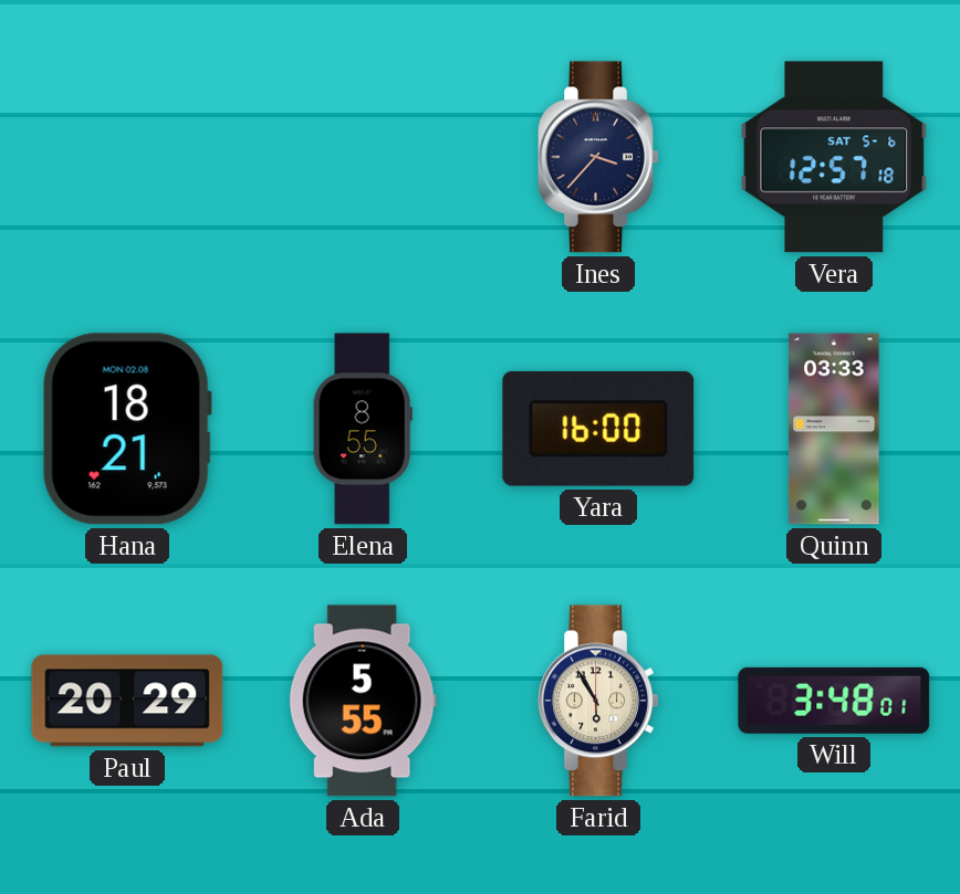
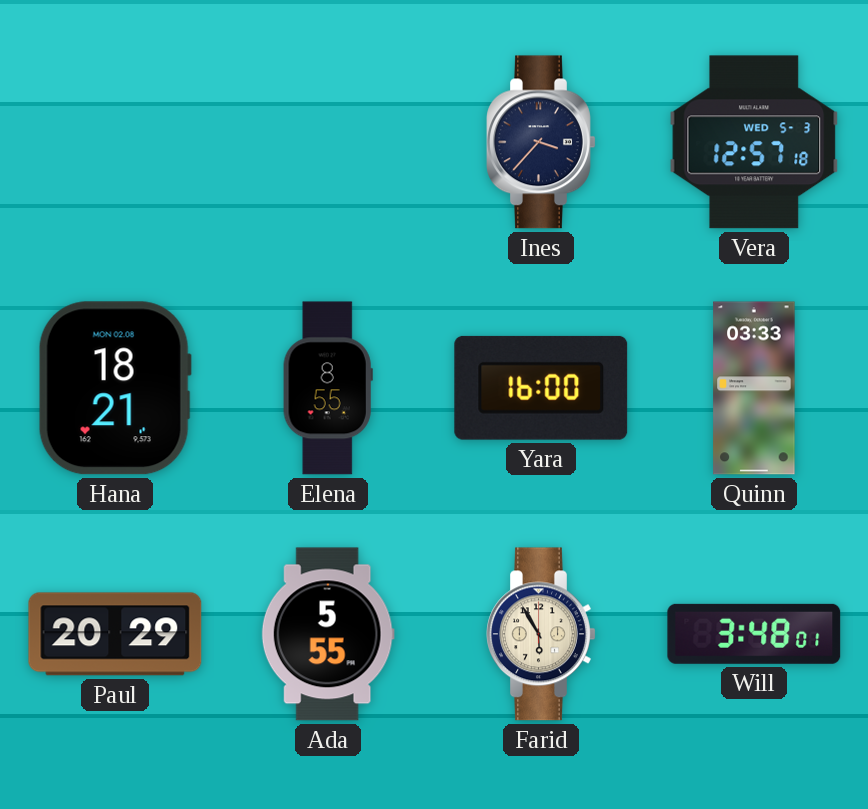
Vera date: SAT 5-6 -> WED 5-3 (754, 142)
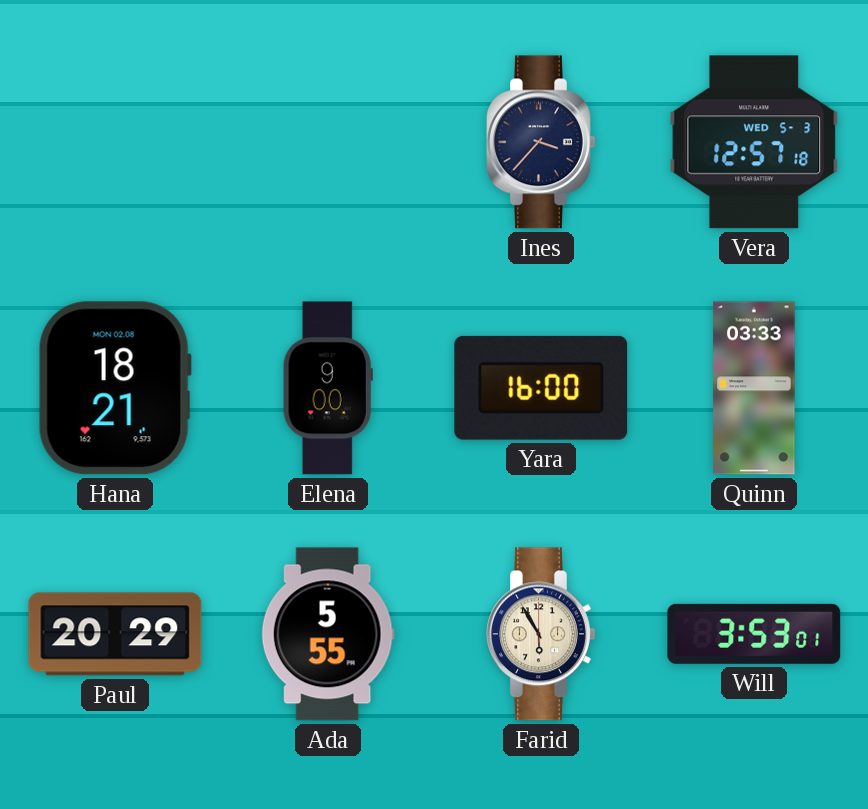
Elena: 8:55 -> 9:00 (328, 388)
Will: 3:48 -> 3:53 (754, 634)
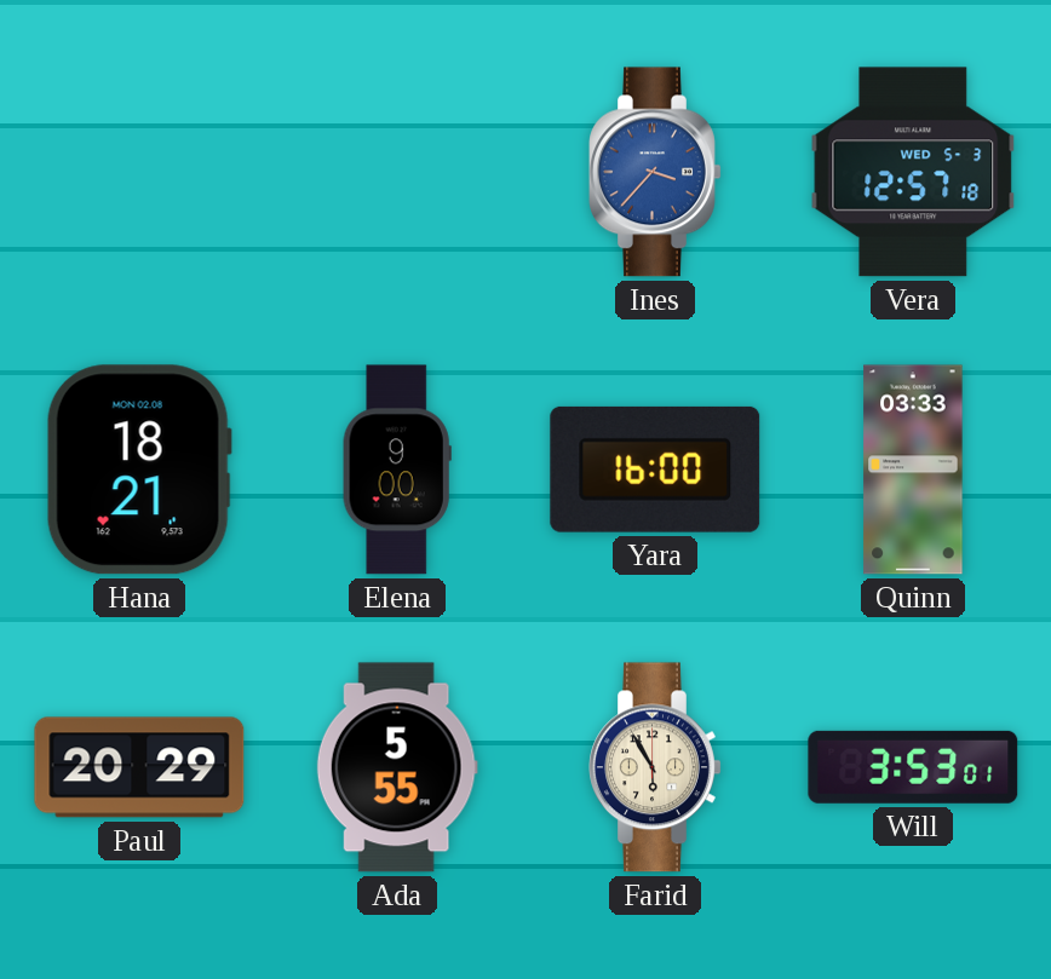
Ines dial: navy -> blue (655, 172)
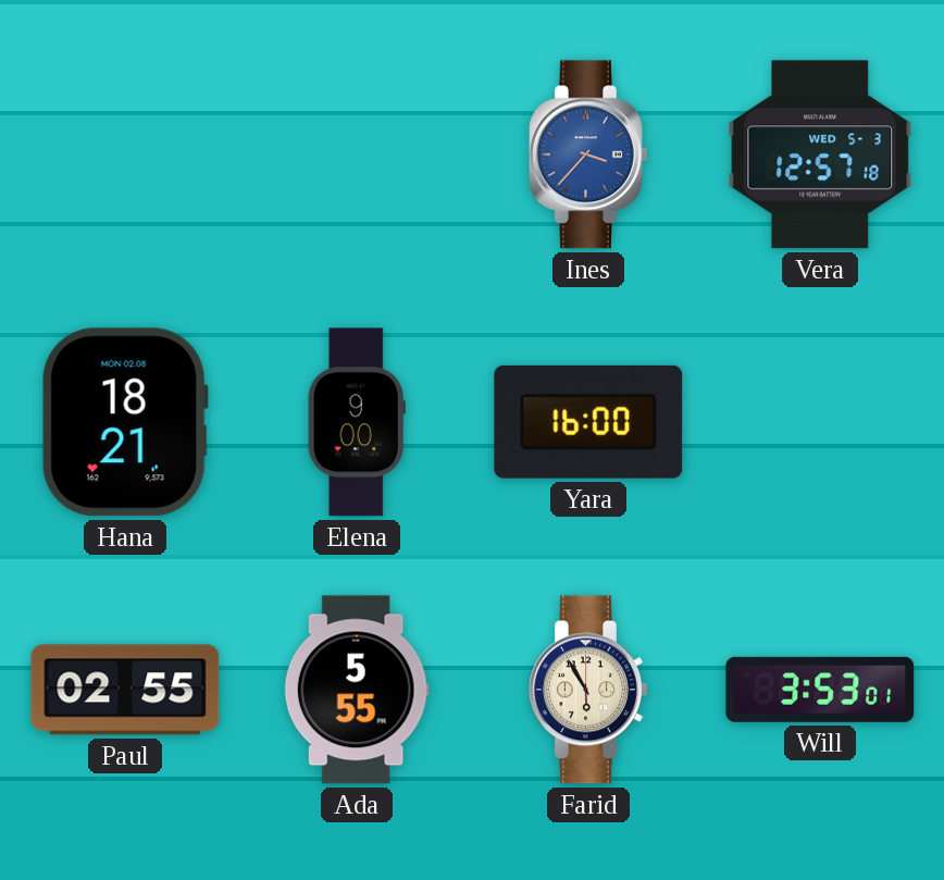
Quinn: 03:33 -> none (913, 470)
Paul: 20:29 -> 02:55 (125, 690)
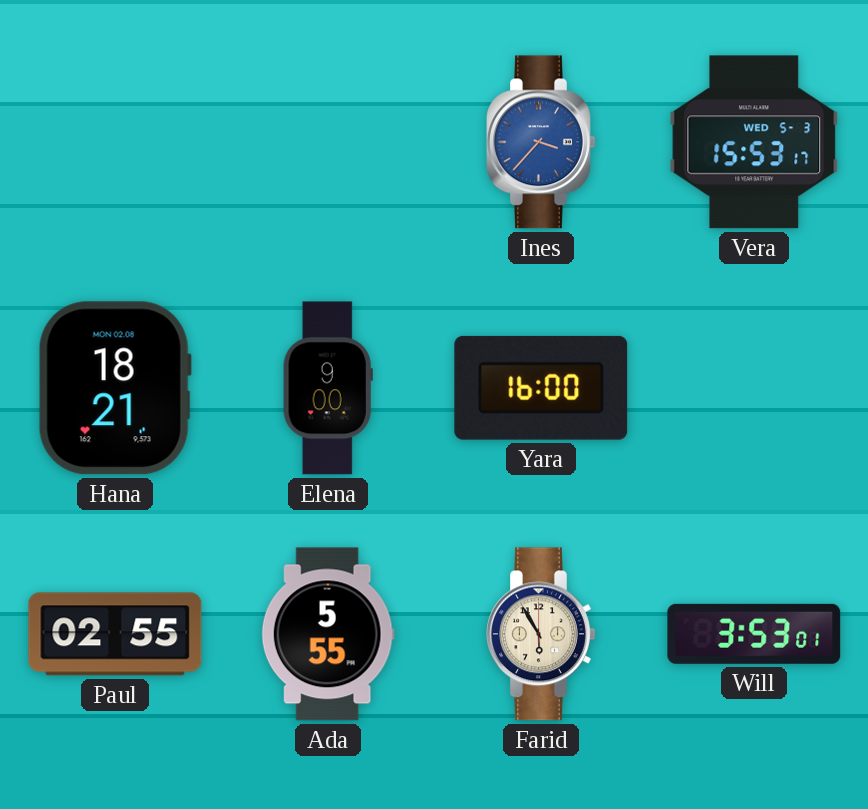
Vera: 12:57 -> 15:53 (754, 142)
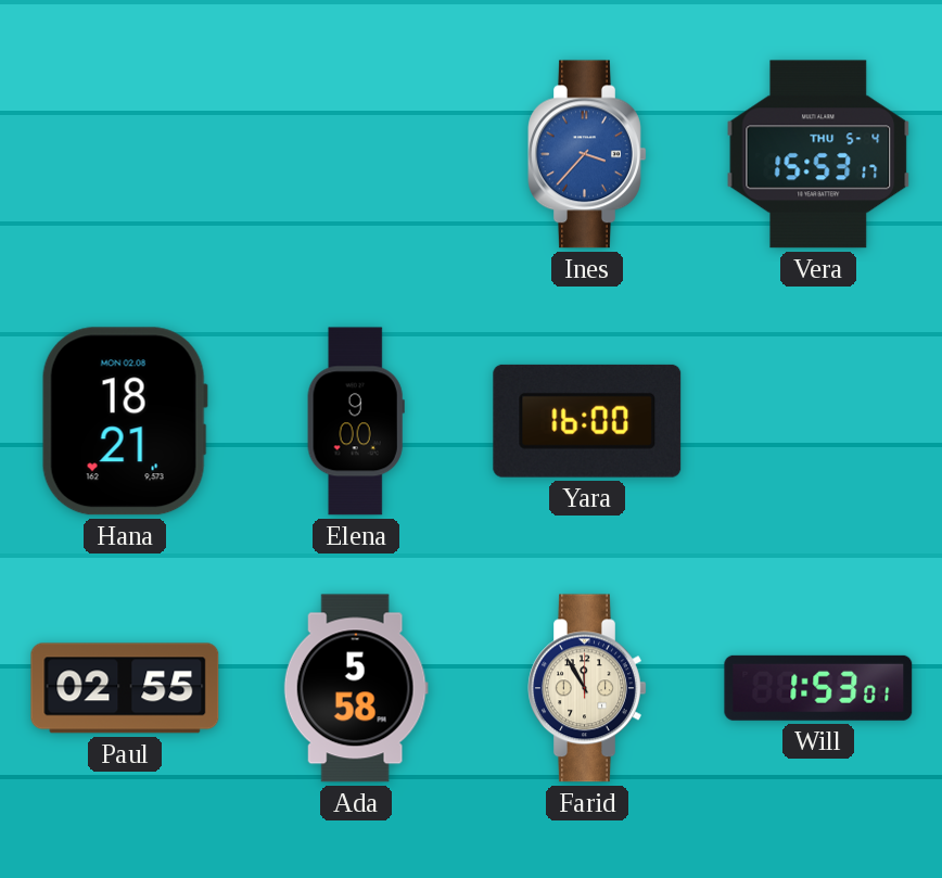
Vera date: WED 5-3 -> THU 5-4 (818, 154)
Ada: 5:55 -> 5:58 (356, 688)
Farid: 5:55 -> 11:55 (587, 688)
Will: 3:53 -> 1:53 (818, 688)
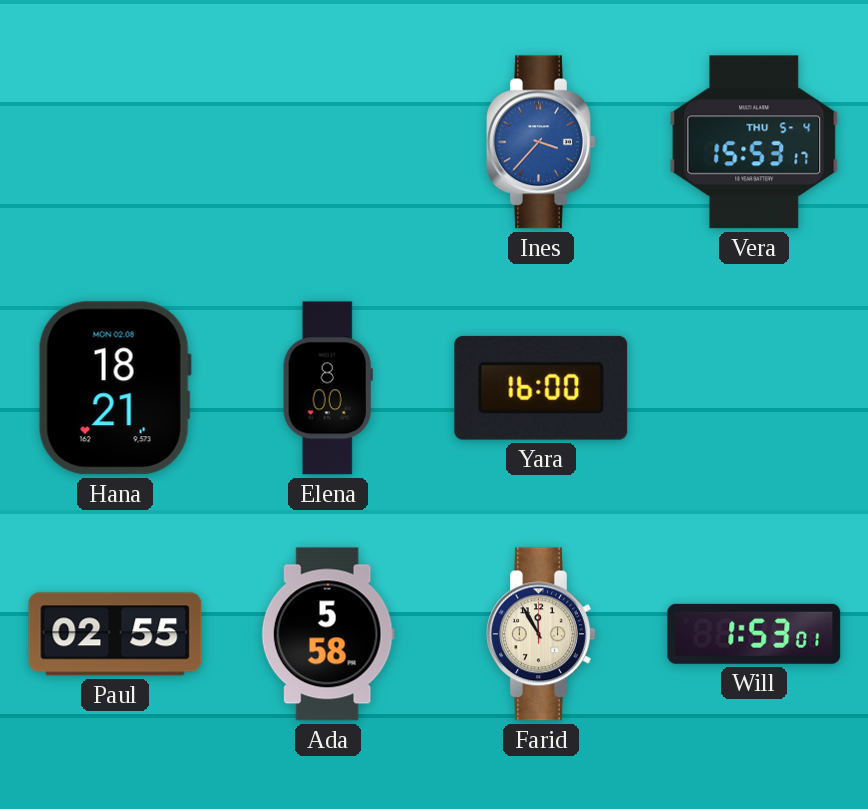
Elena: 9:00 -> 8:00 (328, 388)
